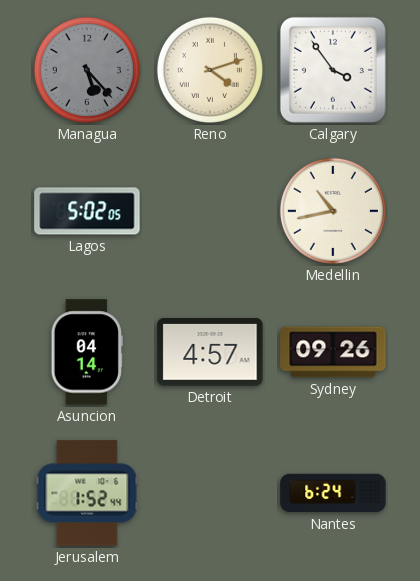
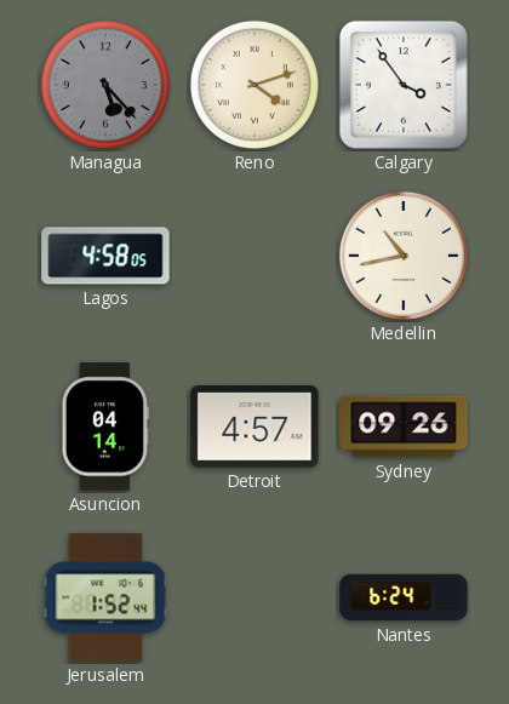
Lagos: 5:02 -> 4:58 (105, 256)
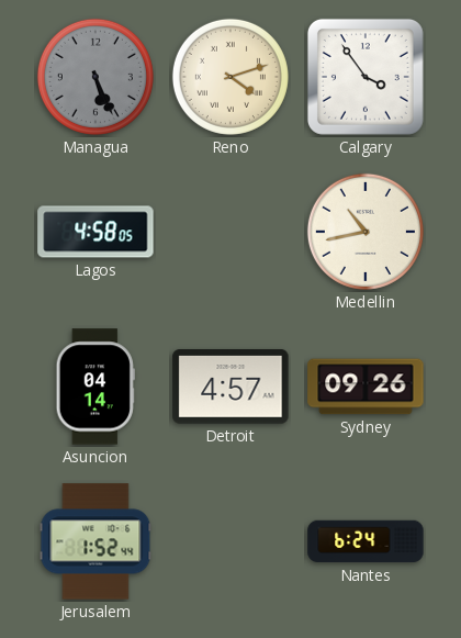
Managua: 5:23 -> 5:26 (95, 77)
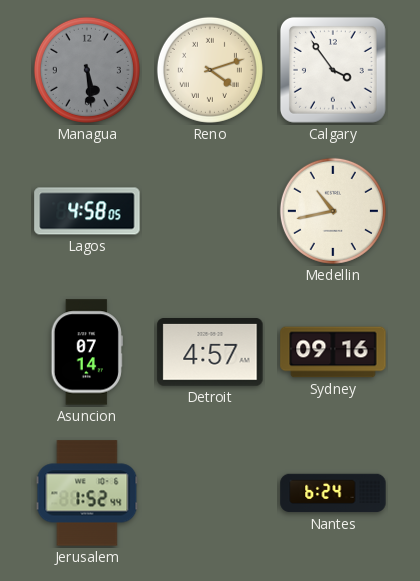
Managua: 5:26 -> 5:29 (87, 70)
Asuncion: 04:14 -> 07:14 (87, 352)
Sydney: 09:26 -> 09:16 (333, 352)
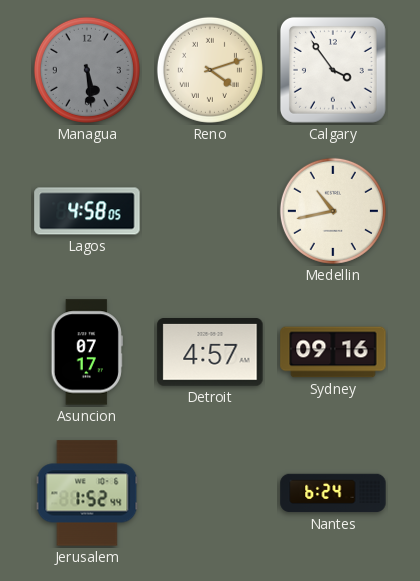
Asuncion: 07:14 -> 07:17 (87, 352)
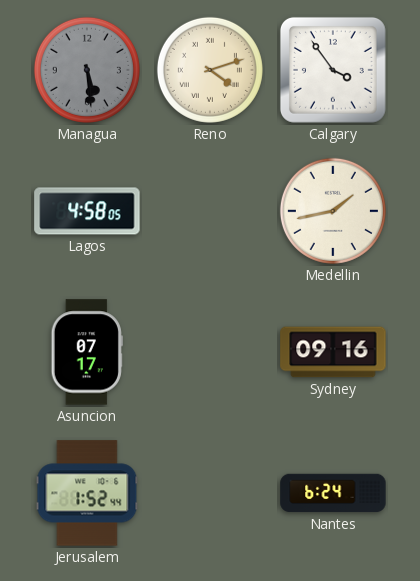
Medellin: 10:43 -> 1:43 (333, 211)
Detroit: 4:57 -> none (210, 353)
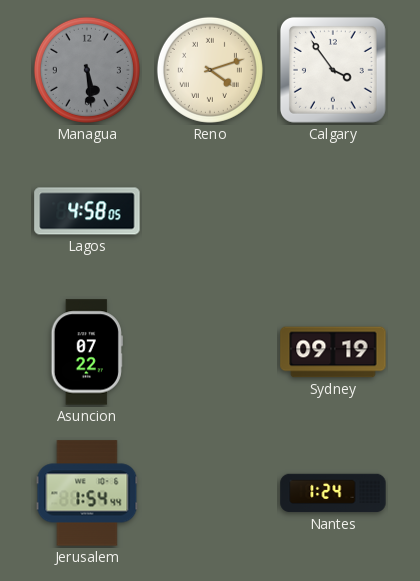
Medellin: 1:43 -> none (333, 211)
Asuncion: 07:17 -> 07:22 (87, 352)
Sydney: 09:16 -> 09:19 (333, 352)
Jerusalem: 1:52 -> 1:54 (87, 493)
Nantes: 6:24 -> 1:24 (333, 493)
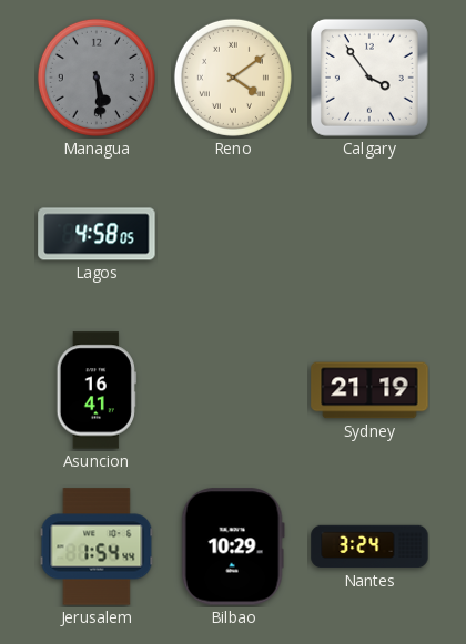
Reno: 4:12 -> 4:09 (233, 78)
Asuncion: 07:22 -> 16:41 (97, 390)
Sydney: 09:19 -> 21:19 (369, 390)
Bilbao: none -> 10:29 (233, 546)
Nantes: 1:24 -> 3:24 (369, 546)
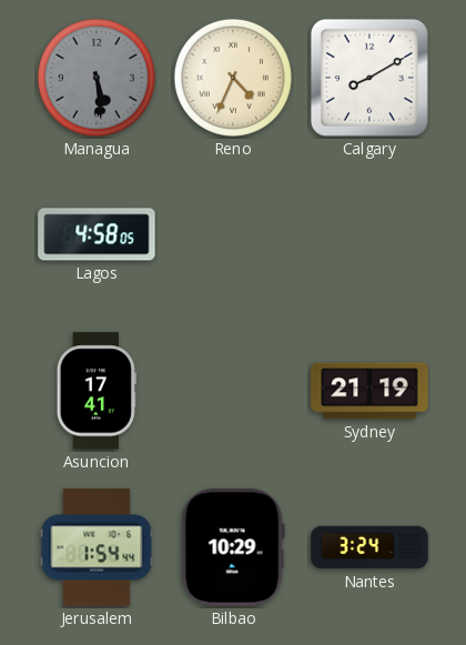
Reno: 4:09 -> 4:34 (233, 78)
Calgary: 3:54 -> 8:10 (369, 78)
Asuncion: 16:41 -> 17:41 (97, 391)
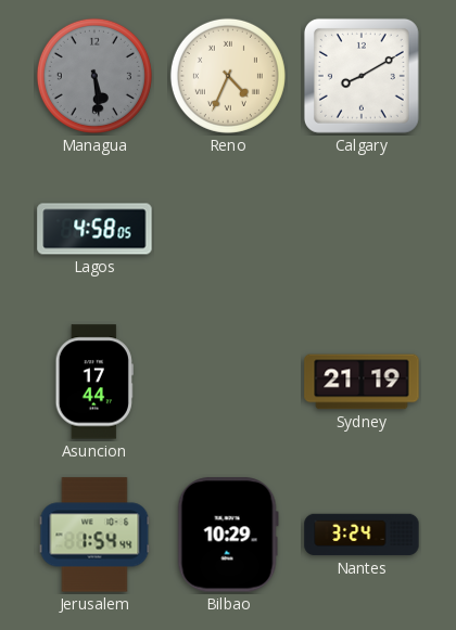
Asuncion: 17:41 -> 17:44 (94, 382)
